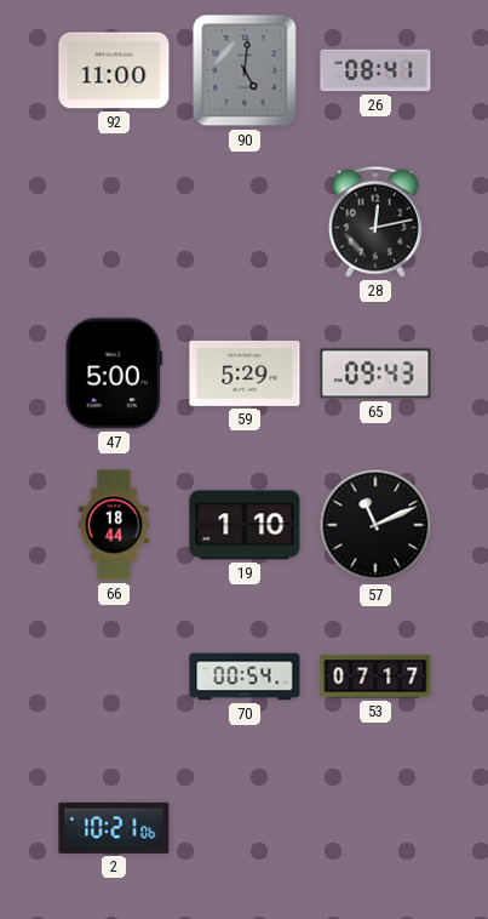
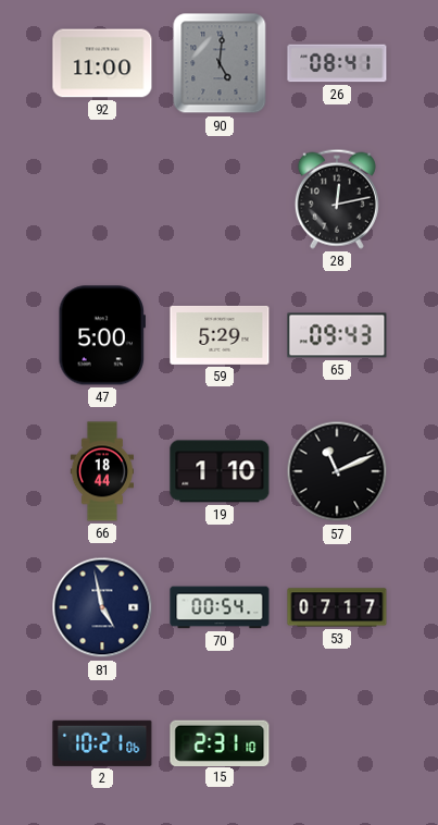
81: none -> 4:58 (102, 607)
15: none -> 2:31 (220, 742)
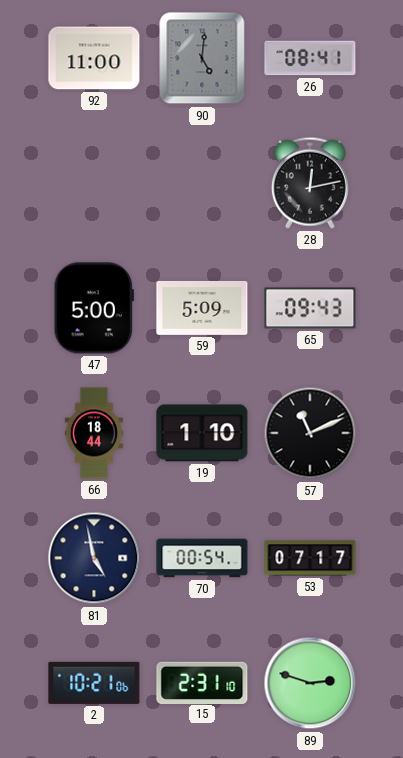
59: 5:29 -> 5:09 (202, 308)
89: none -> 2:48 (310, 683)
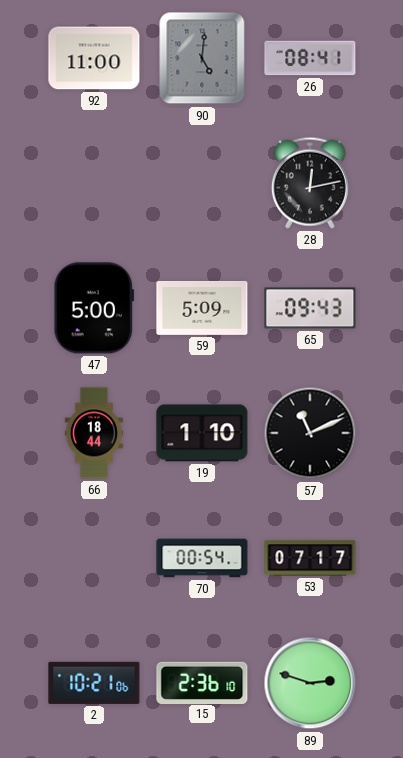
81: 4:58 -> none (94, 558)
15: 2:31 -> 2:36 (202, 682)
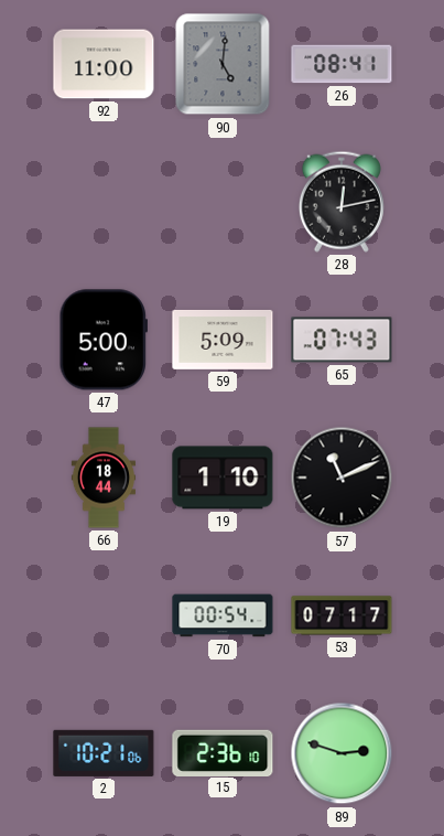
65: 09:43 -> 07:43 (342, 340)
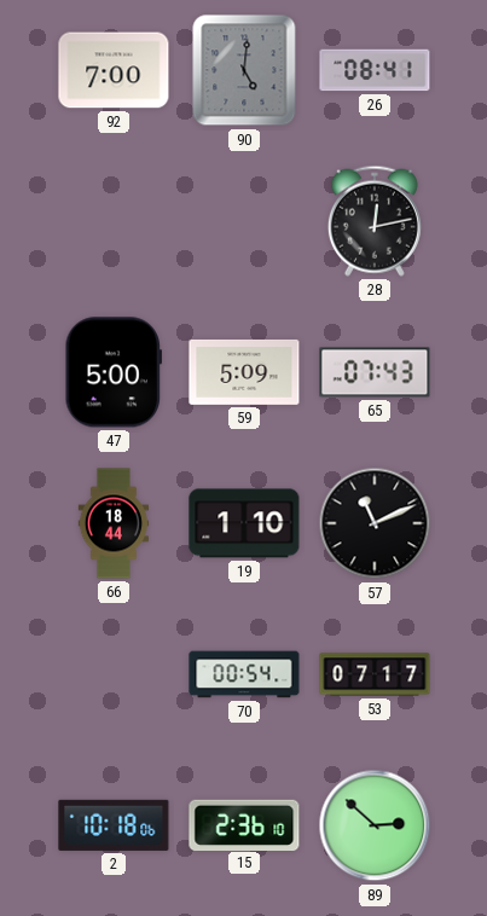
92: 11:00 -> 7:00 (114, 70)
2: 10:21 -> 10:18 (114, 825)
89: 2:48 -> 2:52 (375, 825)
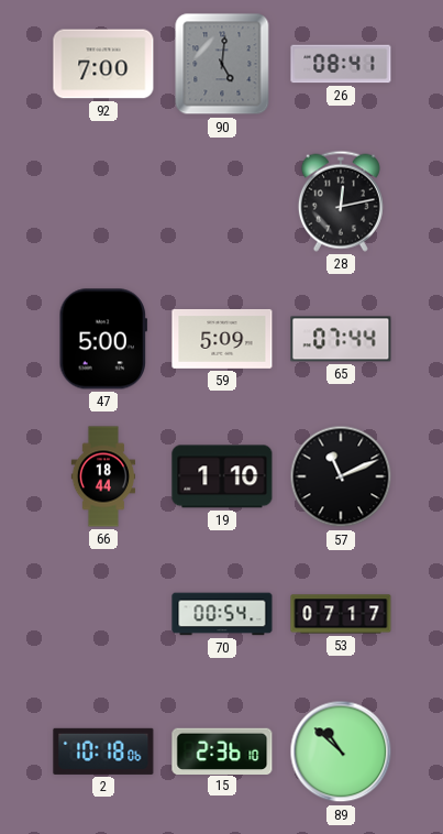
65: 07:43 -> 07:44 (341, 339)
89: 2:52 -> 10:52 (341, 751)
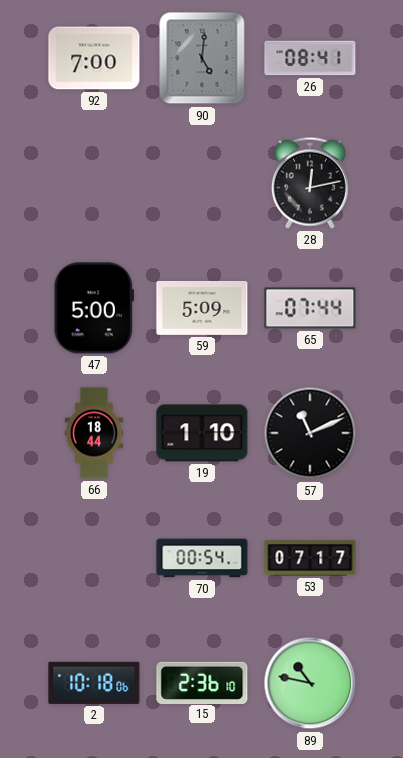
89: 10:52 -> 10:47 (310, 683)
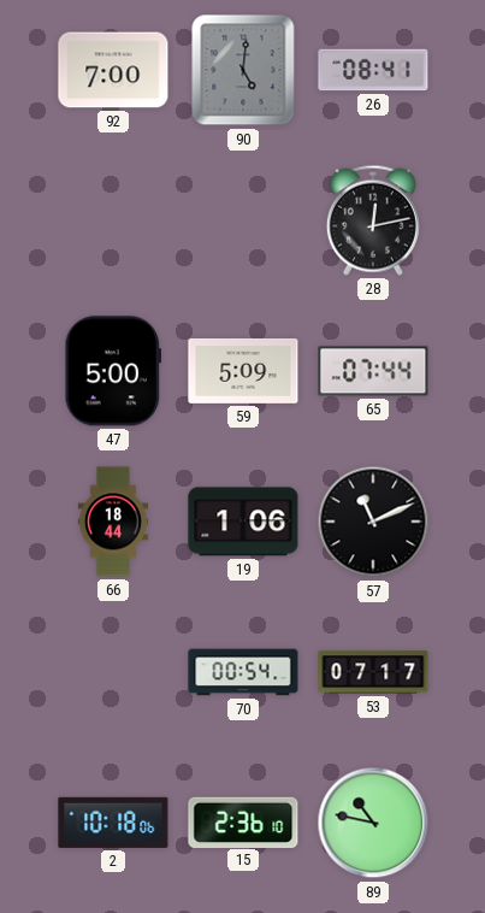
19: 1:10 -> 1:06 (243, 522)
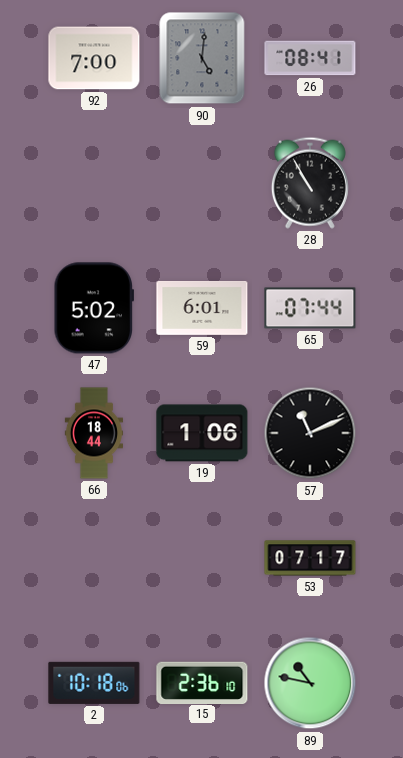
28: 12:13 -> 10:55 (310, 183)
47: 5:00 -> 5:02 (93, 308)
59: 5:09 -> 6:01 (202, 308)
70: 00:54 -> none (243, 672)
